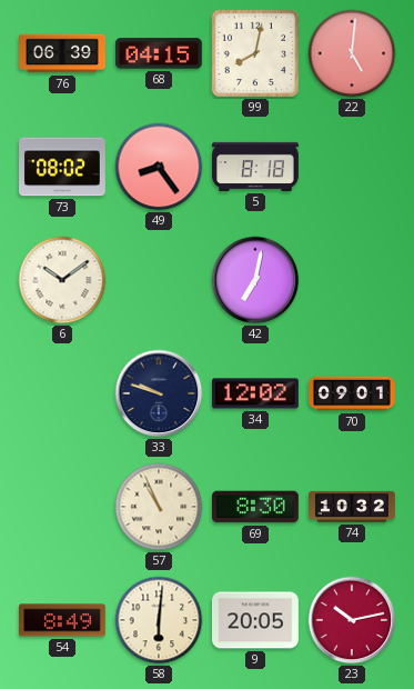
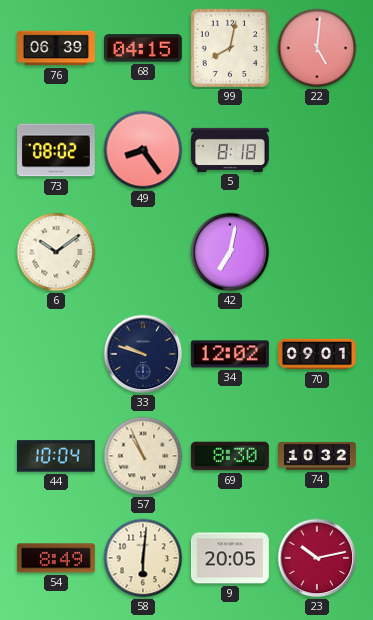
44: none -> 10:04 (56, 456)
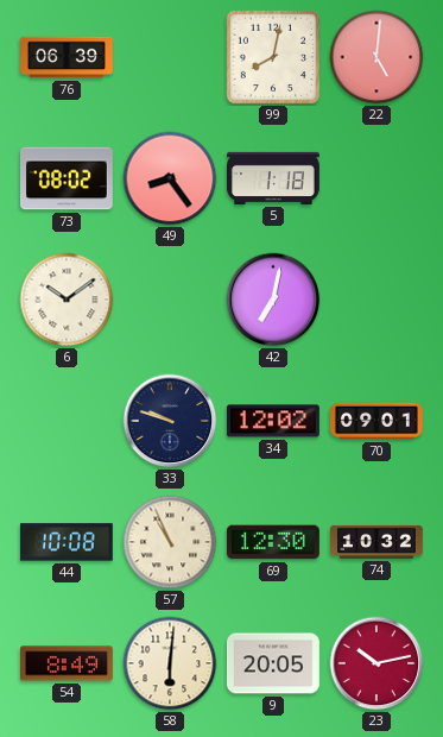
68: 04:15 -> none (143, 48)
5: 8:18 -> 1:18 (274, 178)
44: 10:04 -> 10:08 (67, 542)
69: 8:30 -> 12:30 (273, 542)
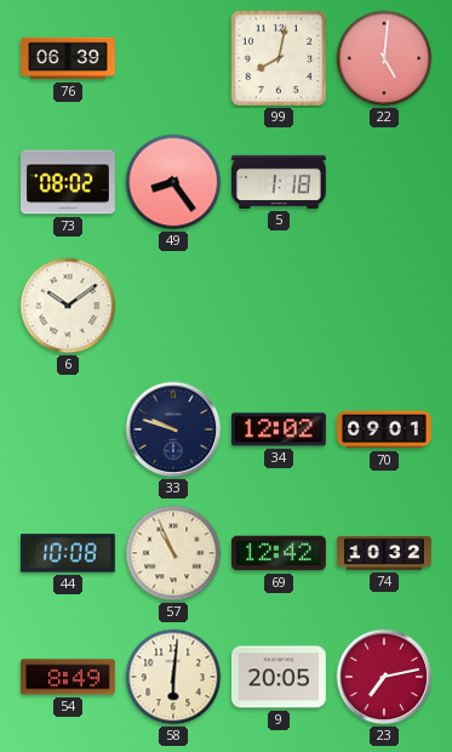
42: 7:02 -> none (273, 300)
69: 12:30 -> 12:42 (279, 553)
23: 10:13 -> 7:13 (384, 677)
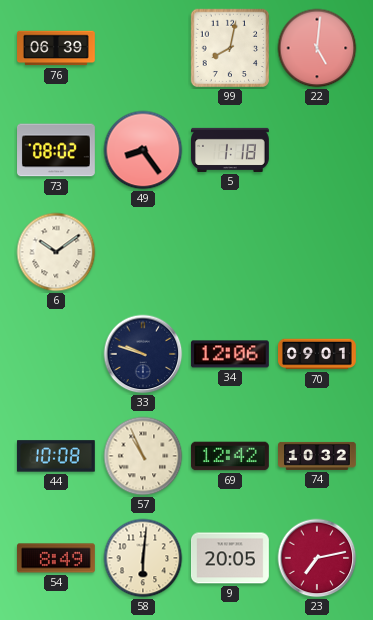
34: 12:02 -> 12:06 (230, 354)
